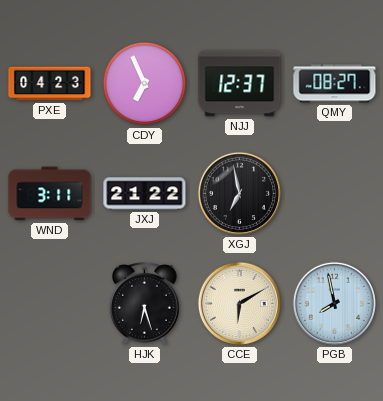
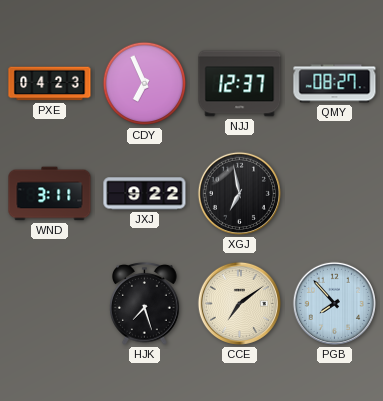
JXJ: 21:22 -> 9:22 (145, 194)
HJK: 6:27 -> 7:27 (145, 304)
CCE: 6:10 -> 7:09 (239, 303)
PGB: 7:58 -> 7:53 (334, 303)
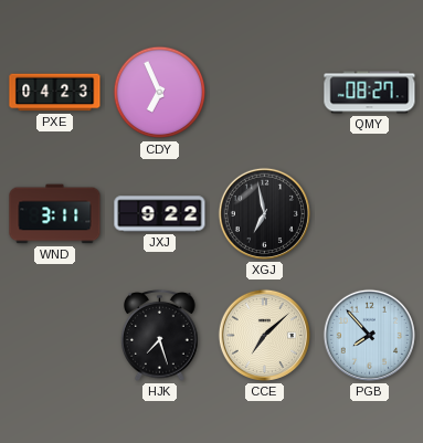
NJJ: 12:37 -> none (240, 84)
CCE: 7:09 -> 7:08 (264, 335)
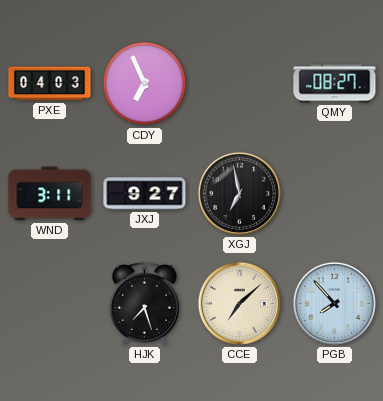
PXE: 04:23 -> 04:03 (50, 84)
JXJ: 9:22 -> 9:27 (145, 194)
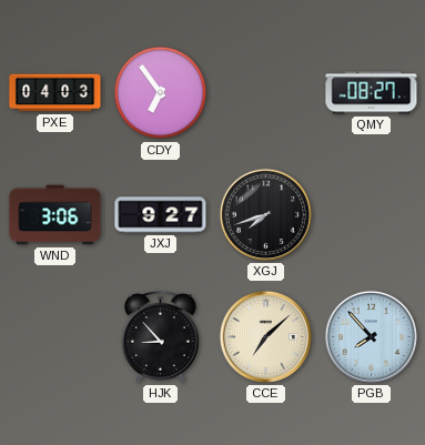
CDY: 6:56 -> 6:54 (161, 93)
WND: 3:11 -> 3:06 (55, 215)
XGJ: 6:58 -> 7:42 (265, 214)
HJK: 7:27 -> 8:53 (161, 337)
